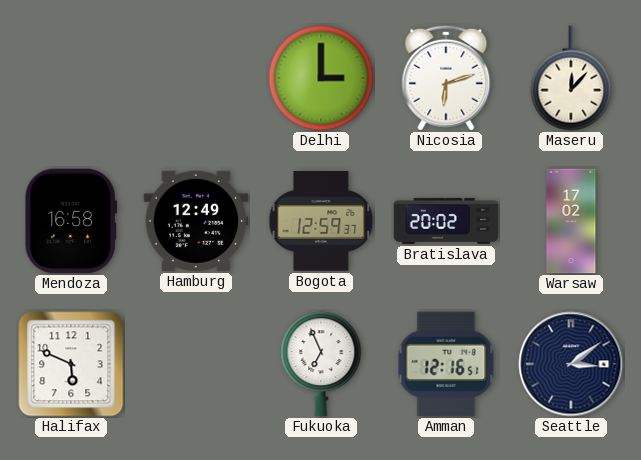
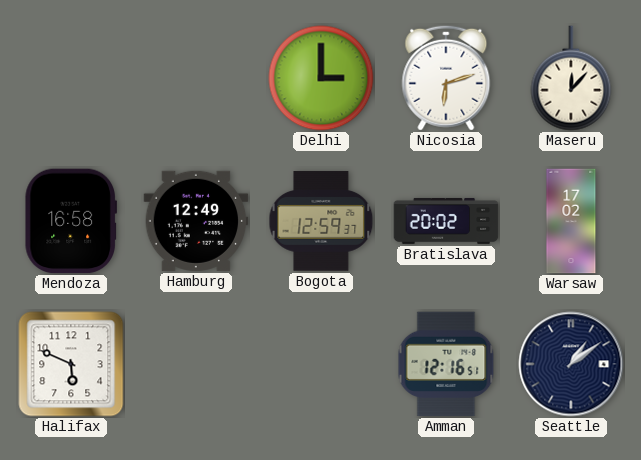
Fukuoka: 6:56 -> none (321, 364)
Seattle: 3:09 -> 1:09 (571, 364)
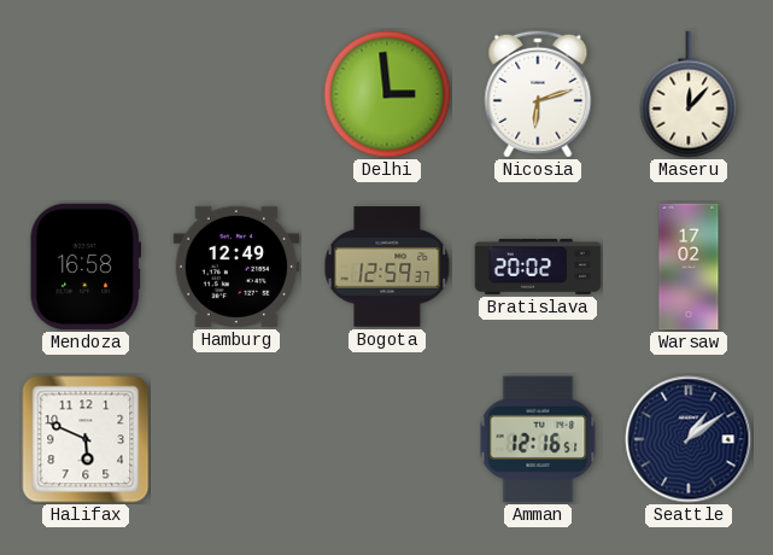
Delhi: 3:00 -> 2:59 (387, 94)
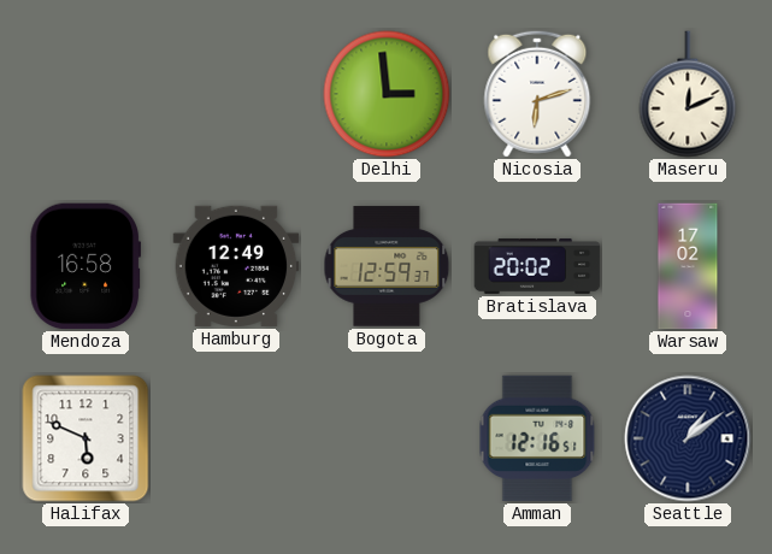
Maseru: 12:07 -> 12:11 (688, 94)
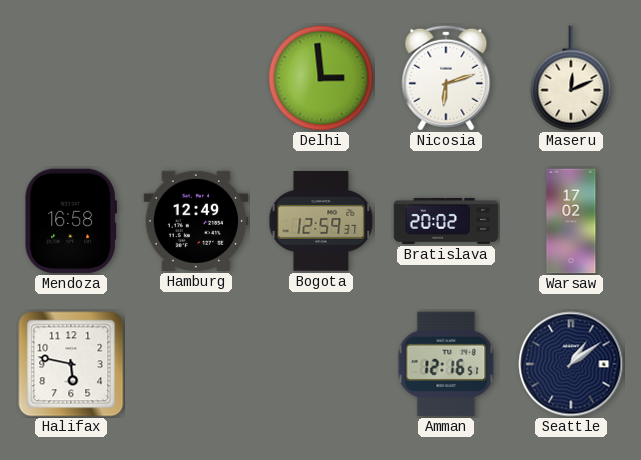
Halifax: 5:49 -> 5:47 (71, 364)
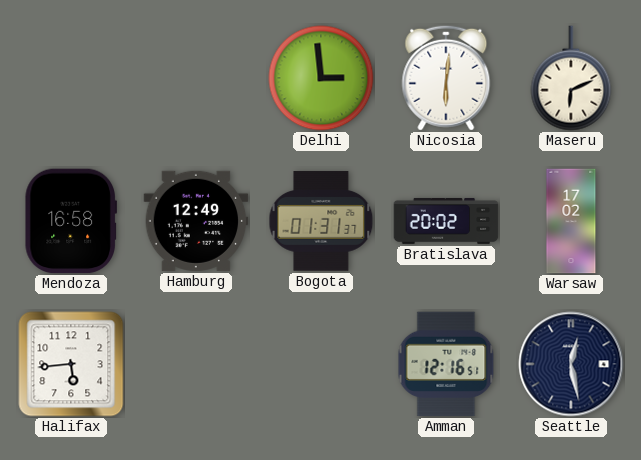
Nicosia: 6:12 -> 6:01 (446, 78)
Maseru: 12:11 -> 6:11 (571, 78)
Bogota: 12:59 -> 01:31 (321, 221)
Halifax: 5:47 -> 5:44 (71, 364)
Seattle: 1:09 -> 12:28 (571, 364)
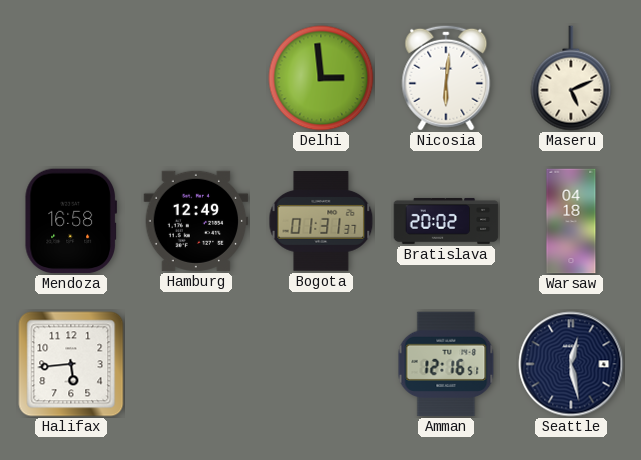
Maseru: 6:11 -> 5:11 (571, 78)
Warsaw: 17:02 -> 04:18 (571, 221)
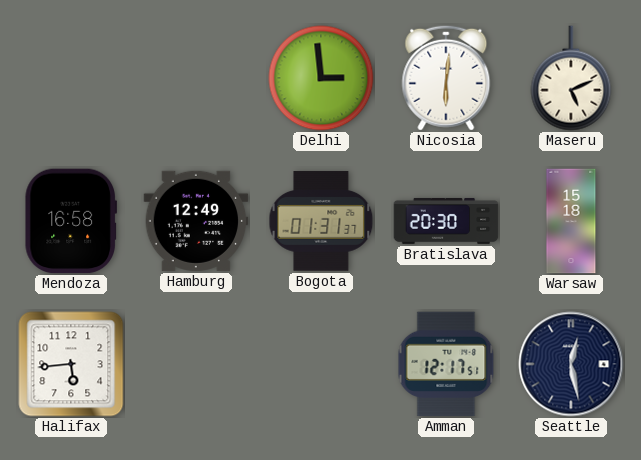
Bratislava: 20:02 -> 20:30 (446, 221)
Warsaw: 04:18 -> 15:18 (571, 221)
Amman: 12:16 -> 12:17 (446, 364)
